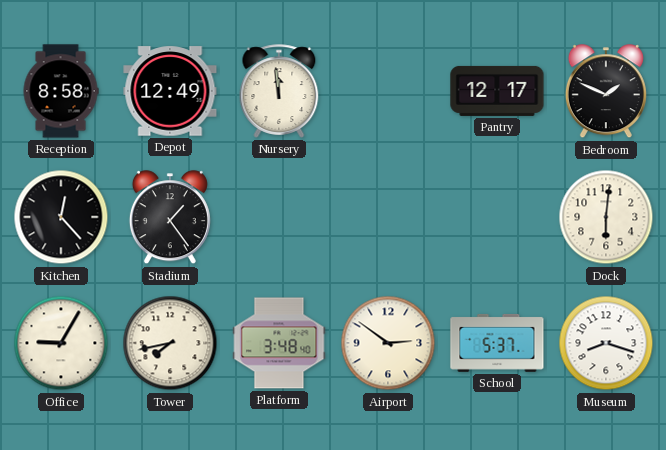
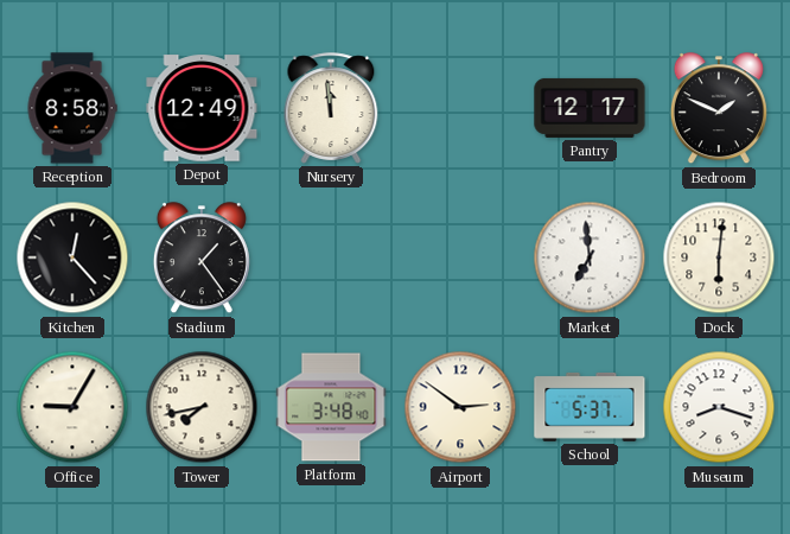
Market: none -> 6:59 (590, 258)
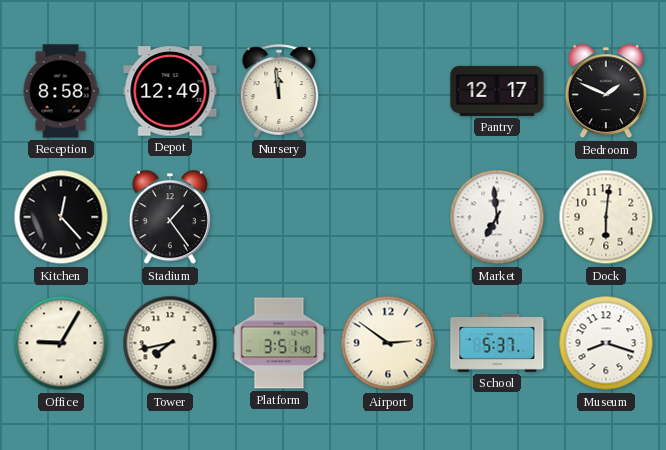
Platform: 3:48 -> 3:51 (279, 343)
